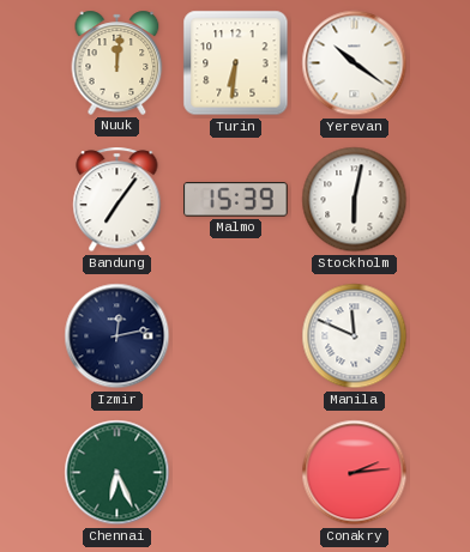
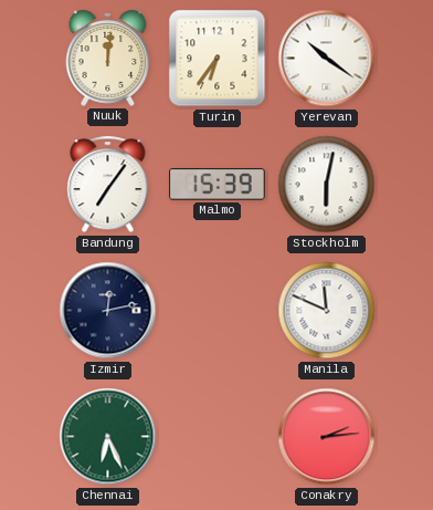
Turin: 6:31 -> 6:36 (218, 59)
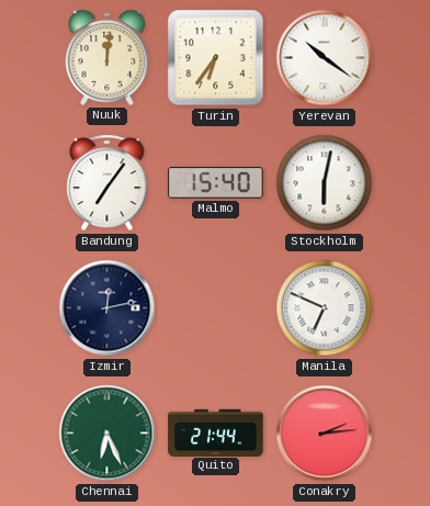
Malmo: 15:39 -> 15:40 (216, 183)
Manila: 11:49 -> 6:49 (325, 308)
Quito: none -> 21:44 (216, 432)
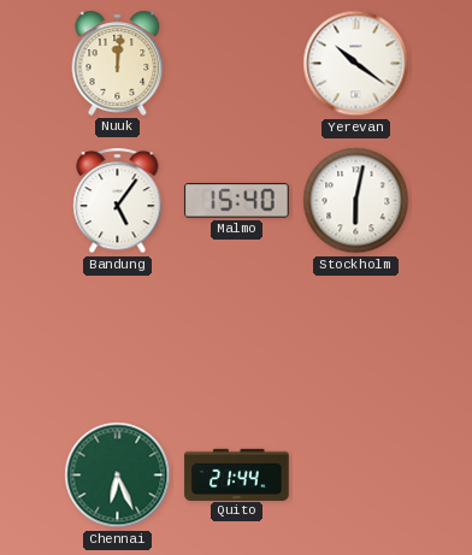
Turin: 6:36 -> none (216, 58)
Bandung: 7:06 -> 5:06 (118, 201)
Izmir: 12:13 -> none (107, 308)
Manila: 6:49 -> none (325, 308)
Conakry: 2:14 -> none (325, 434)
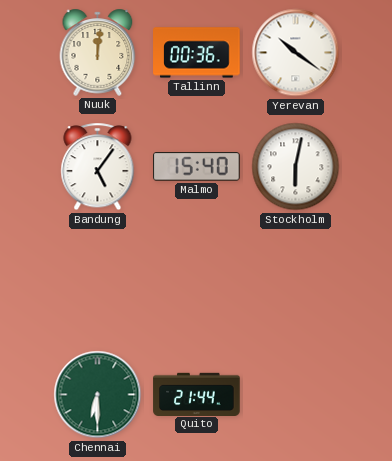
Tallinn: none -> 00:36 (197, 53)
Chennai: 6:26 -> 6:30 (98, 395)
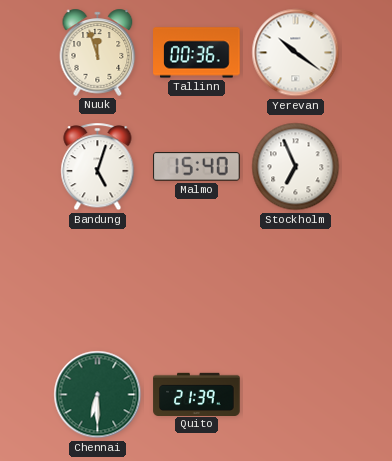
Nuuk: 12:01 -> 11:57 (98, 52)
Bandung: 5:06 -> 5:03 (98, 167)
Stockholm: 6:02 -> 6:56 (296, 167)
Quito: 21:44 -> 21:39 (197, 394)
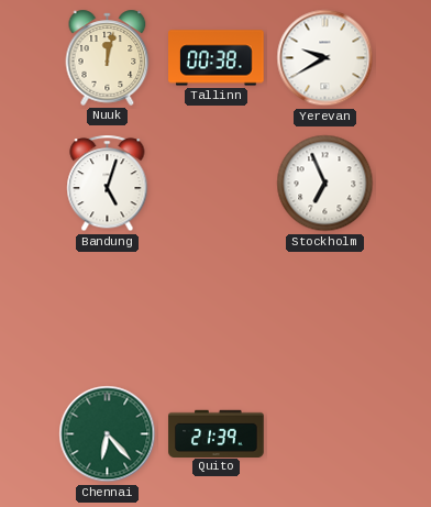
Nuuk: 11:57 -> 12:02 (108, 57)
Tallinn: 00:36 -> 00:38 (217, 58)
Yerevan: 10:21 -> 9:40 (325, 58)
Malmo: 15:40 -> none (197, 167)
Chennai: 6:30 -> 6:23 (108, 434)
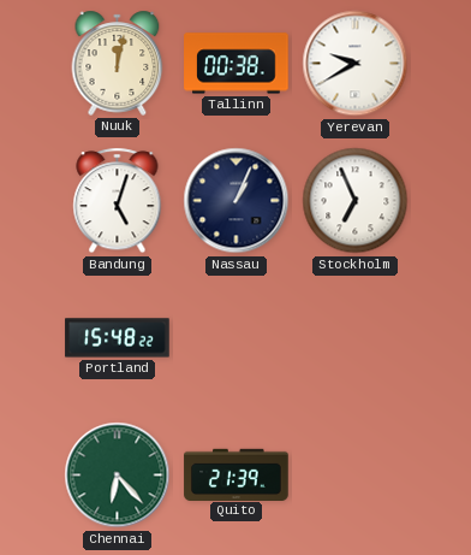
Nassau: none -> 1:04 (237, 201)
Portland: none -> 15:48 (118, 338)
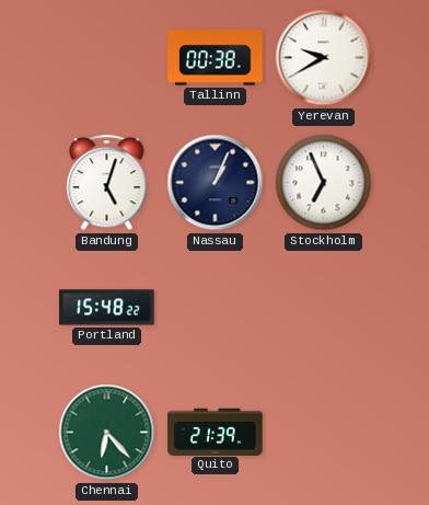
Nuuk: 12:02 -> none (118, 63)
